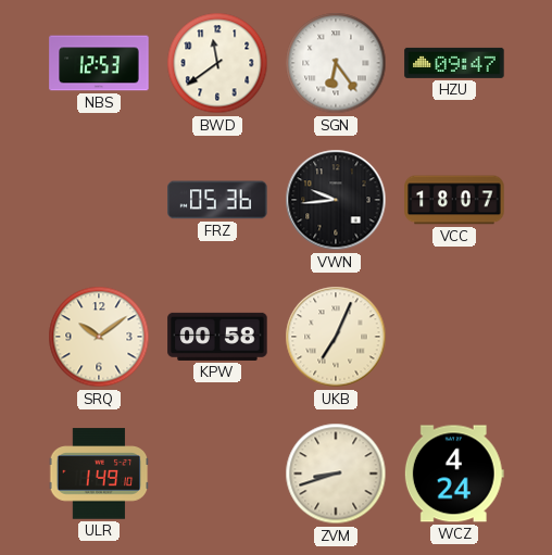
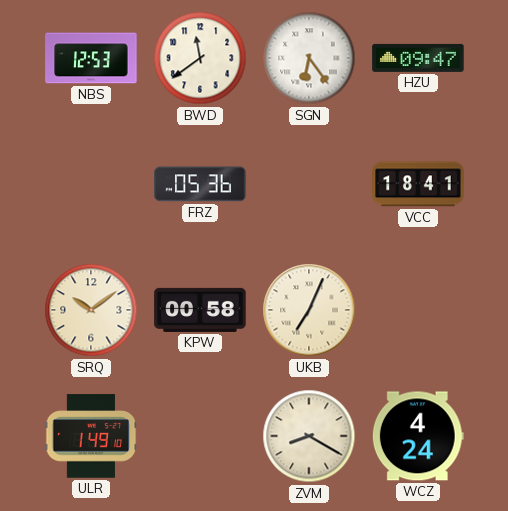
VWN: 9:44 -> none (336, 200)
VCC: 18:07 -> 18:41 (418, 184)
ZVM: 8:42 -> 8:20 (309, 436)
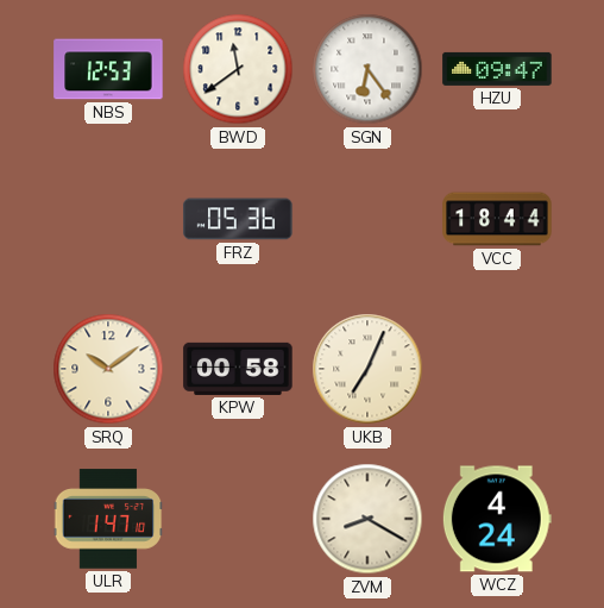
VCC: 18:41 -> 18:44 (497, 219)
ULR: 1:49 -> 1:47 (108, 519)
